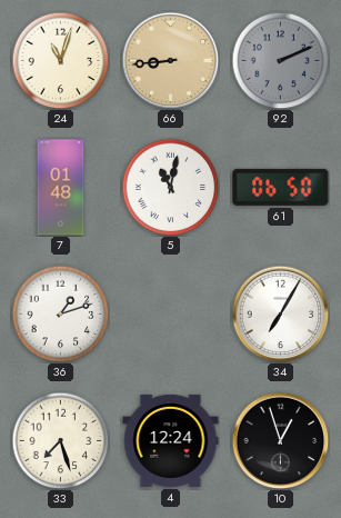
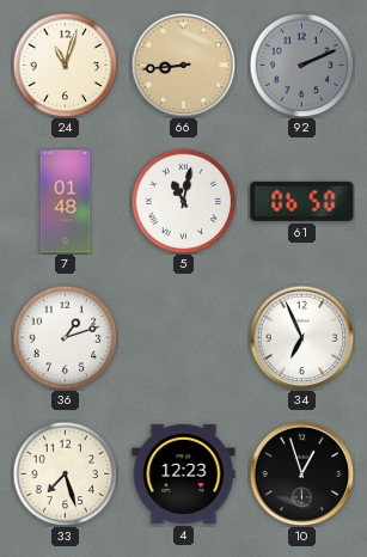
34: 7:05 -> 6:56 (301, 337)
4: 12:24 -> 12:23 (184, 473)
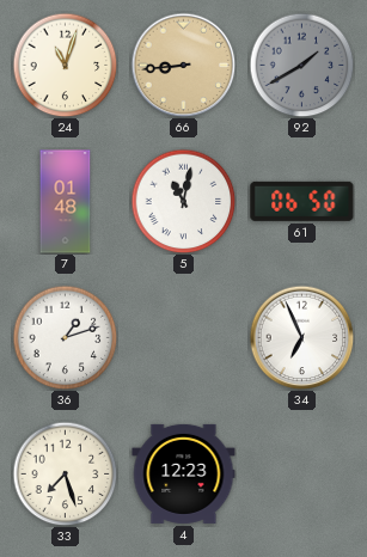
92: 2:11 -> 1:40 (301, 65)
10: 12:57 -> none (301, 473)
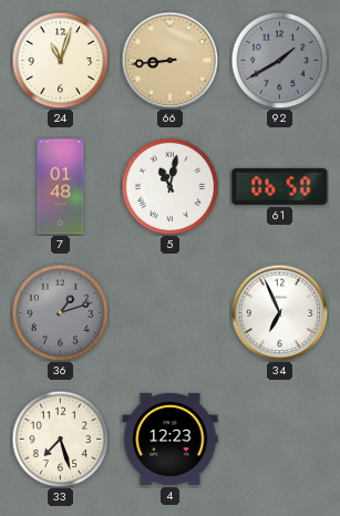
36 dial: white -> grey (60, 312)
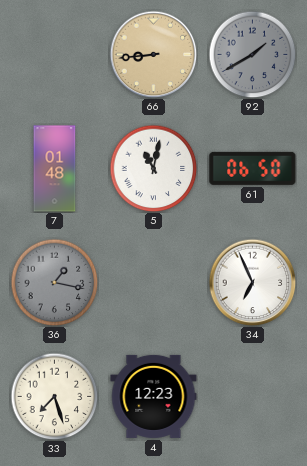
24: 11:03 -> none (60, 60)
36: 1:12 -> 1:17 (54, 282)
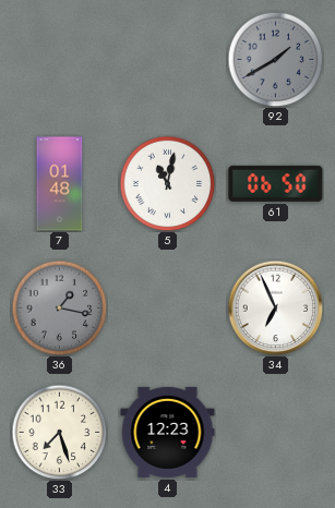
66: 8:44 -> none (153, 54)
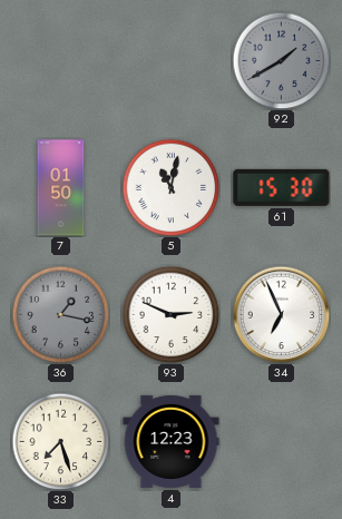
7: 01:48 -> 01:50 (61, 188)
61: 06:50 -> 15:30 (282, 187)
93: none -> 2:49 (170, 314)
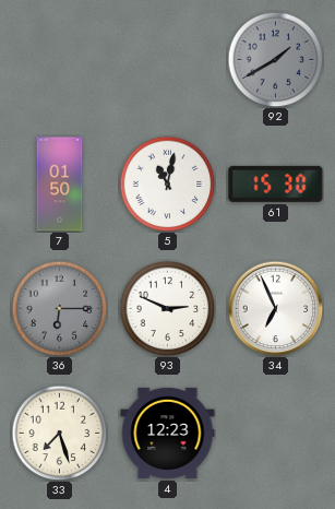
36: 1:17 -> 6:15 (59, 308)
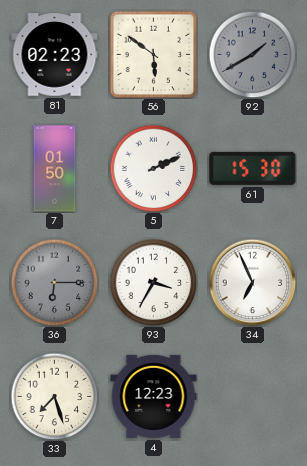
81: none -> 02:23 (55, 55)
56: none -> 5:51 (153, 54)
5: 11:02 -> 2:11 (153, 168)
93: 2:49 -> 3:35 (153, 282)
